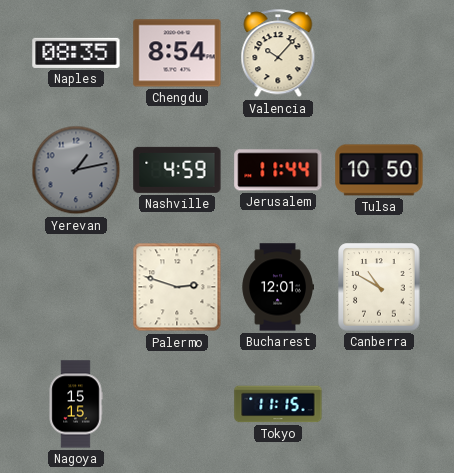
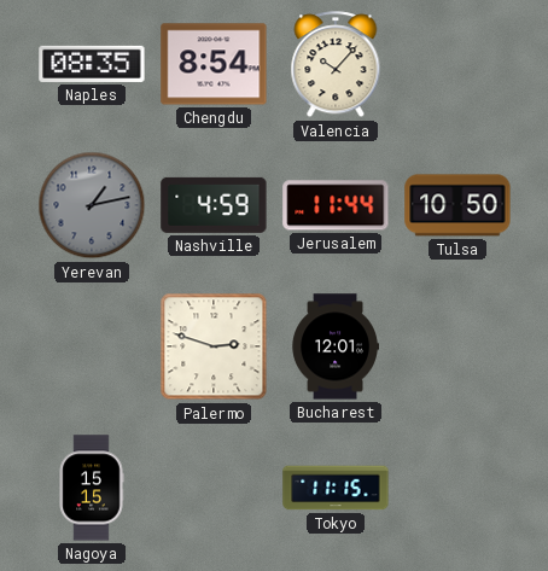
Canberra: 10:50 -> none (379, 287)
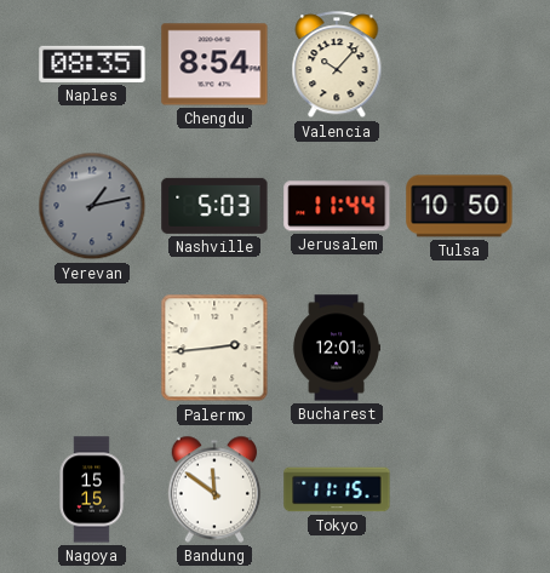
Nashville: 4:59 -> 5:03 (214, 206)
Palermo: 2:48 -> 2:44 (214, 348)
Bandung: none -> 11:51 (214, 489)
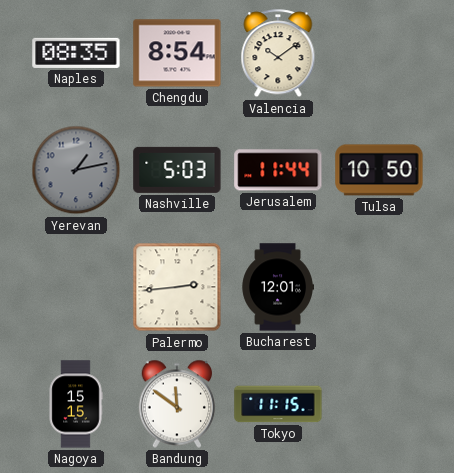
Valencia: 10:07 -> 10:09 (278, 54)
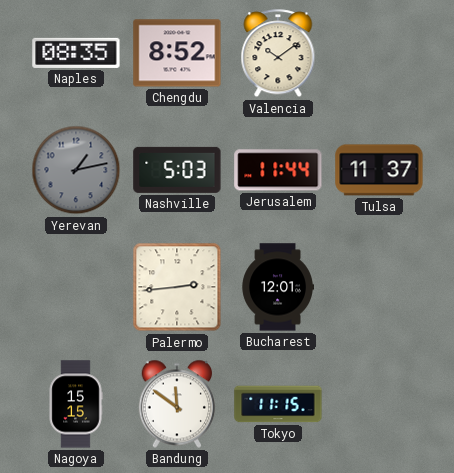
Chengdu: 8:54 -> 8:52 (177, 53)
Tulsa: 10:50 -> 11:37 (379, 170)
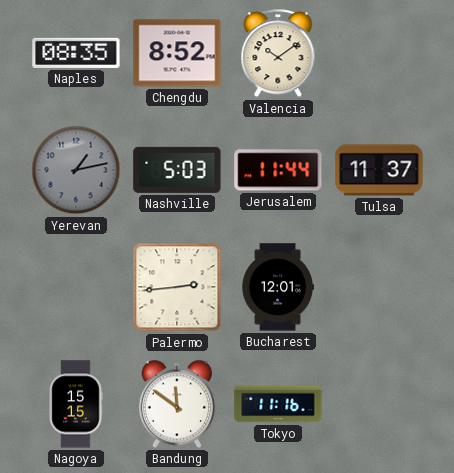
Tokyo: 11:15 -> 11:16 (278, 404)
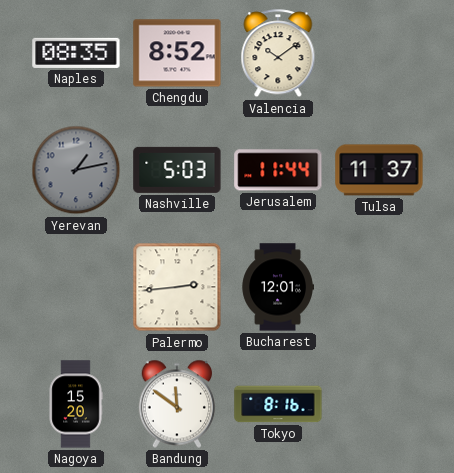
Nagoya: 15:15 -> 15:20 (76, 404)
Tokyo: 11:16 -> 8:16 (278, 404)
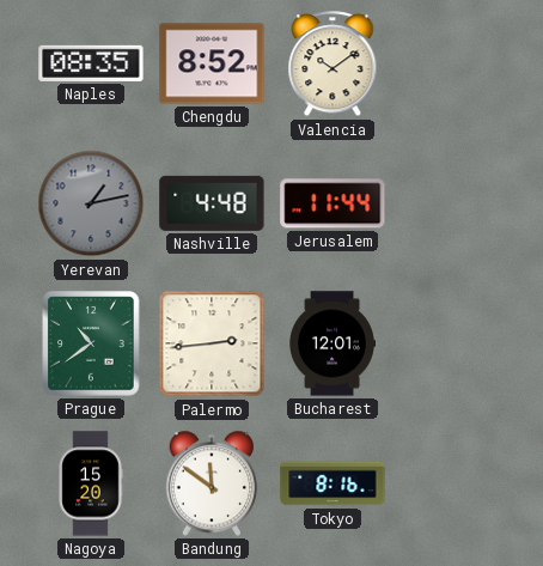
Nashville: 5:03 -> 4:48 (212, 203)
Tulsa: 11:37 -> none (379, 170)
Prague: none -> 10:39 (91, 343)
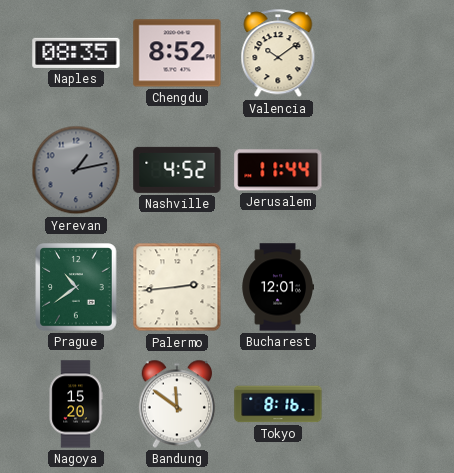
Nashville: 4:48 -> 4:52 (177, 170)
